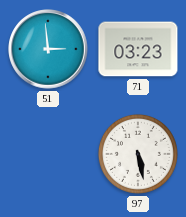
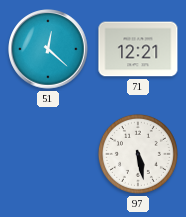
51: 2:59 -> 12:22 (48, 49)
71: 03:23 -> 12:21 (138, 49)
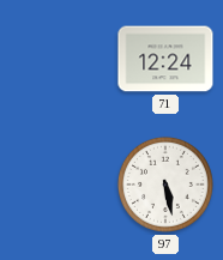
51: 12:22 -> none (48, 49)
71: 12:21 -> 12:24 (165, 59)
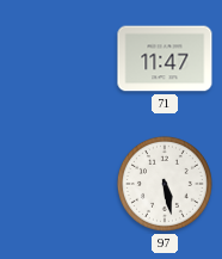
71: 12:24 -> 11:47 (165, 58)
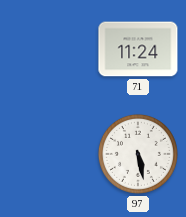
71: 11:47 -> 11:24 (138, 49)
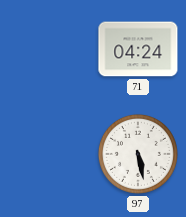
71: 11:24 -> 04:24 (138, 49)
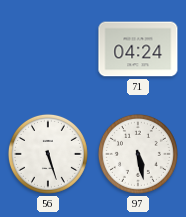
56: none -> 5:27 (48, 154)
